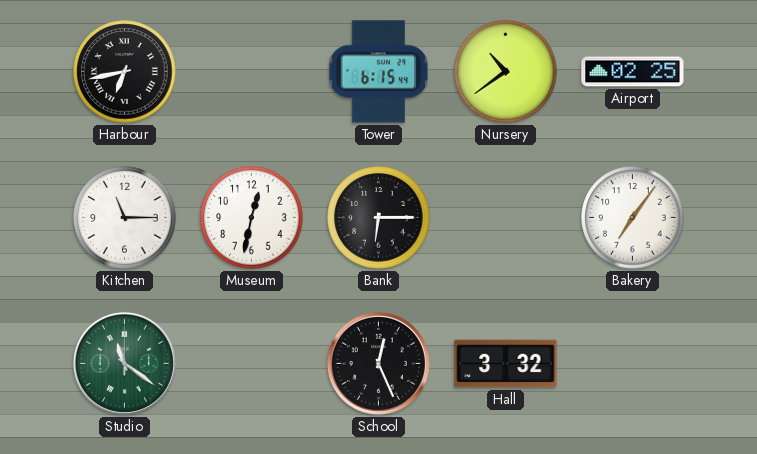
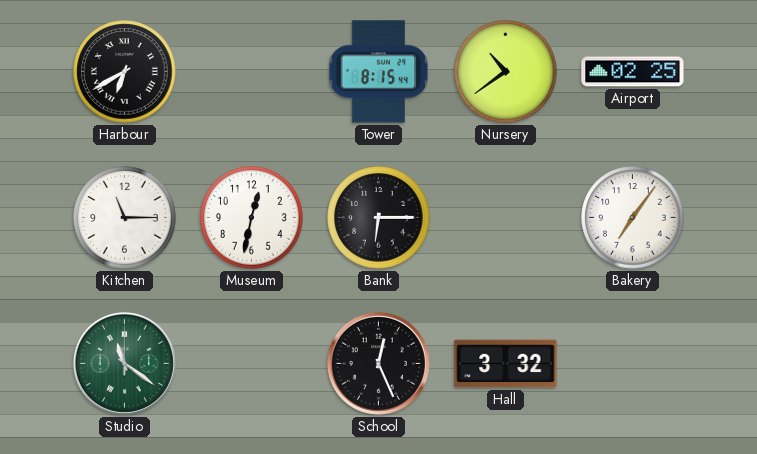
Harbour: 6:43 -> 6:40 (125, 72)
Tower: 6:15 -> 8:15 (379, 72)
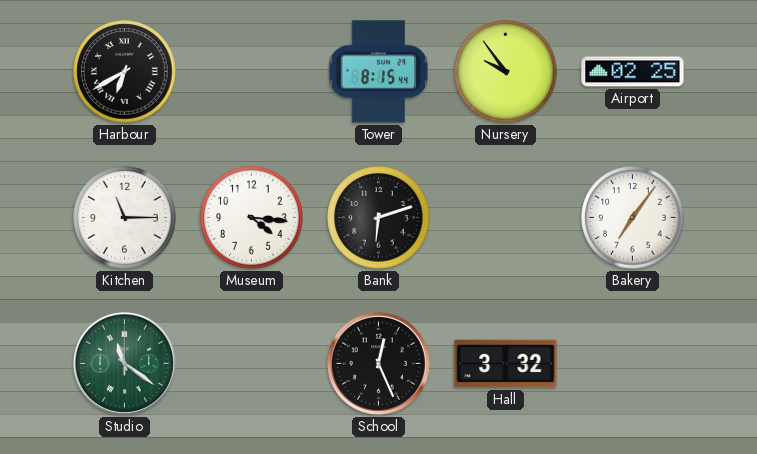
Nursery: 10:39 -> 9:54 (506, 72)
Museum: 12:32 -> 4:16 (252, 218)
Bank: 6:15 -> 6:12 (379, 218)
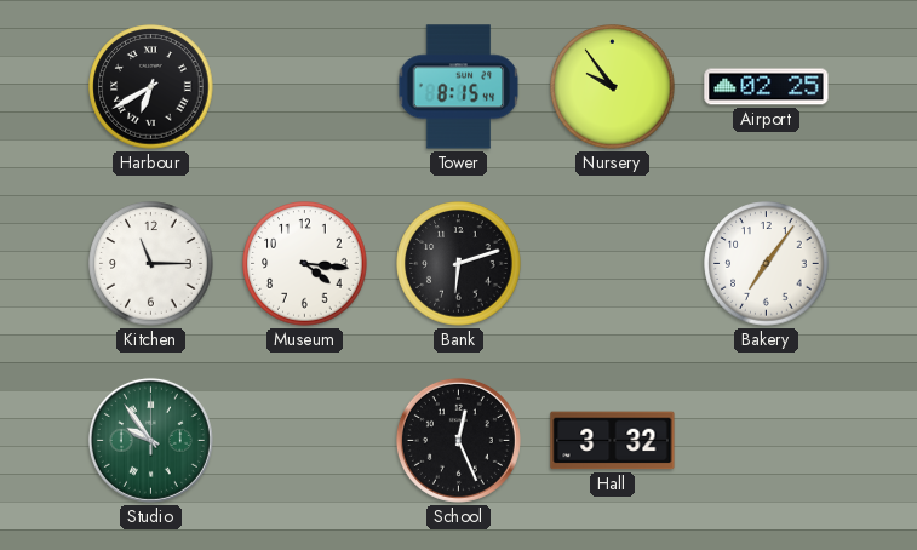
Studio: 11:21 -> 9:54 (150, 440)
